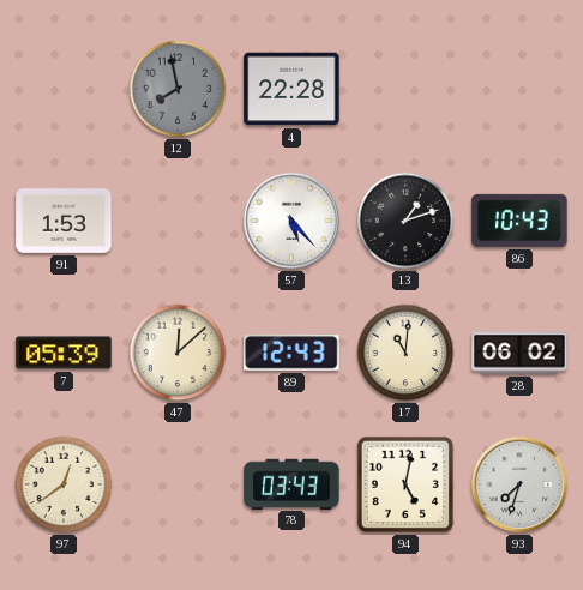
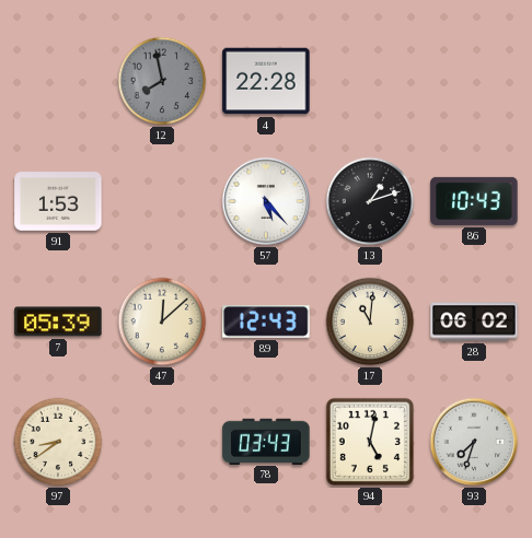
97: 12:39 -> 8:39 (58, 442)
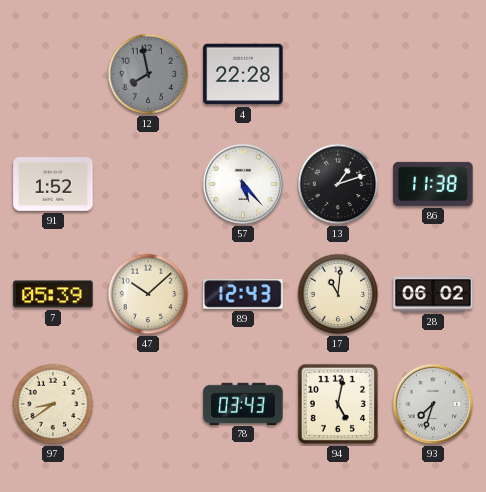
91: 1:53 -> 1:52 (53, 184)
86: 10:43 -> 11:38 (433, 184)
47: 12:08 -> 10:08 (148, 294)
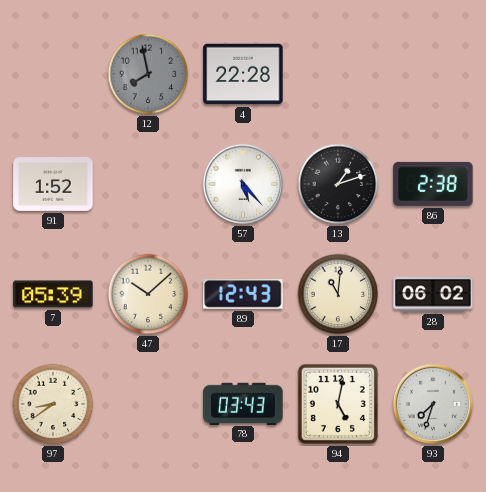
86: 11:38 -> 2:38 (433, 184)
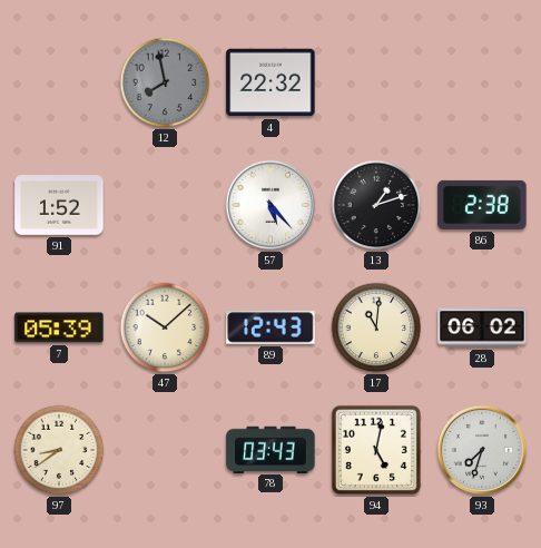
4: 22:28 -> 22:32 (270, 82)
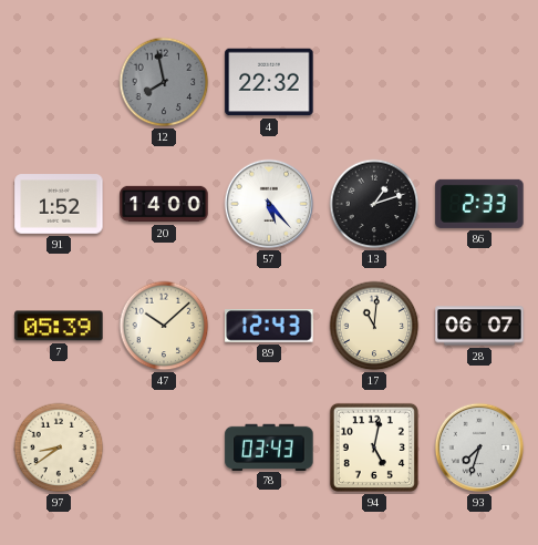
20: none -> 14:00 (164, 204)
86: 2:38 -> 2:33 (479, 204)
28: 06:02 -> 06:07 (479, 326)
